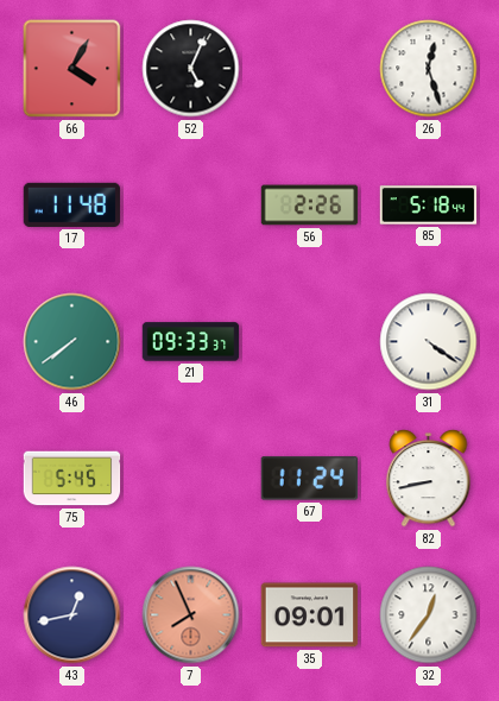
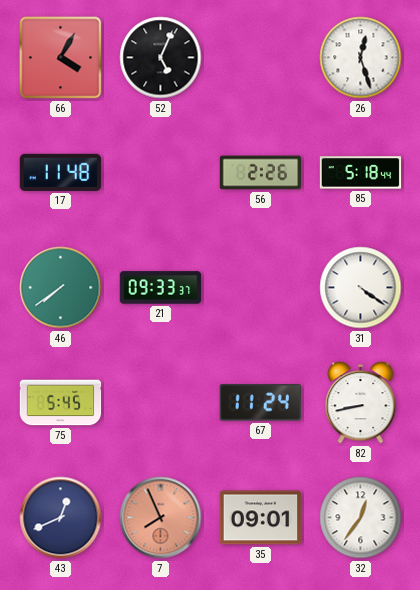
43: 12:43 -> 12:41 (61, 518)
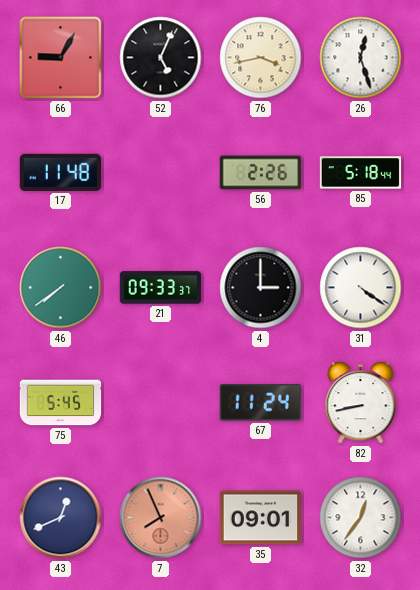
66: 4:05 -> 9:05 (61, 58)
76: none -> 3:43 (261, 58)
4: none -> 3:00 (261, 288)
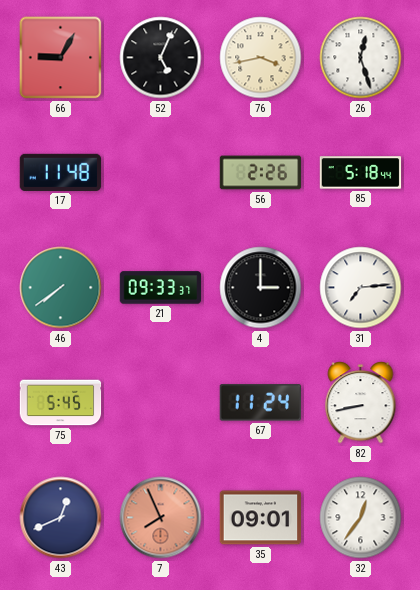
31: 4:21 -> 7:14 (361, 288)
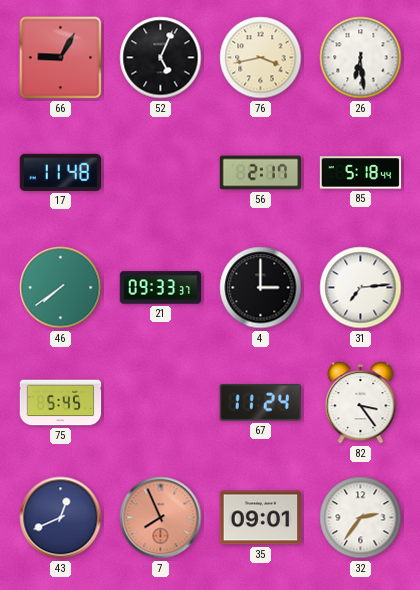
26: 12:27 -> 6:29 (361, 58)
56: 2:26 -> 2:17 (261, 173)
82: 8:43 -> 3:24 (361, 403)
32: 12:36 -> 2:36 (361, 518)
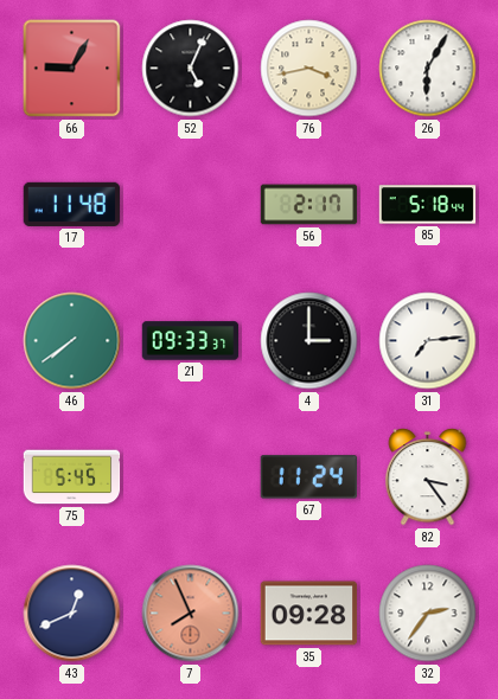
26: 6:29 -> 6:05 (428, 69)
35: 09:01 -> 09:28 (309, 614)
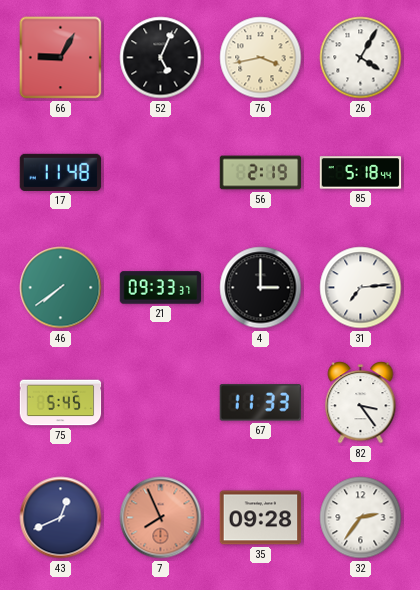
26: 6:05 -> 4:05 (361, 58)
56: 2:17 -> 2:19 (261, 173)
67: 11:24 -> 11:33 (260, 403)
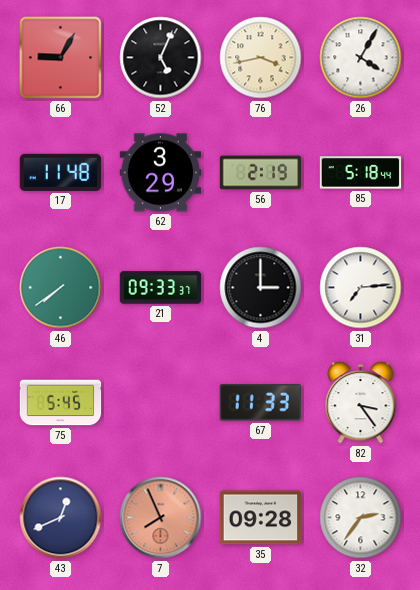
62: none -> 3:29 (161, 173)
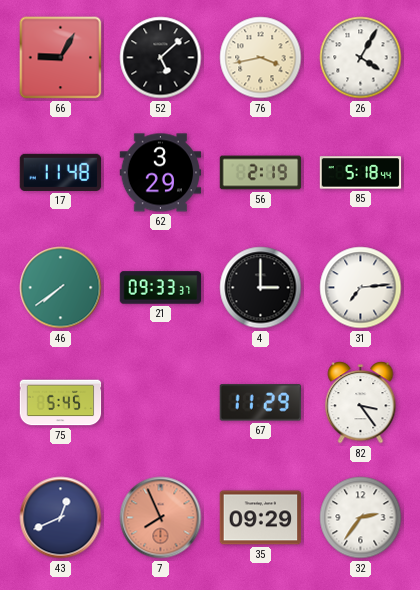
52: 5:04 -> 5:08 (161, 58)
67: 11:33 -> 11:29 (260, 403)
35: 09:28 -> 09:29 (261, 518)
